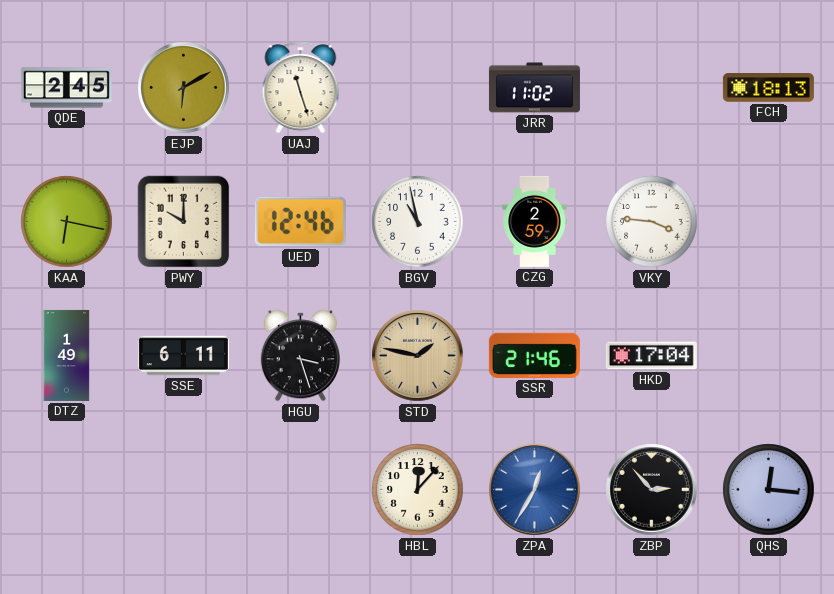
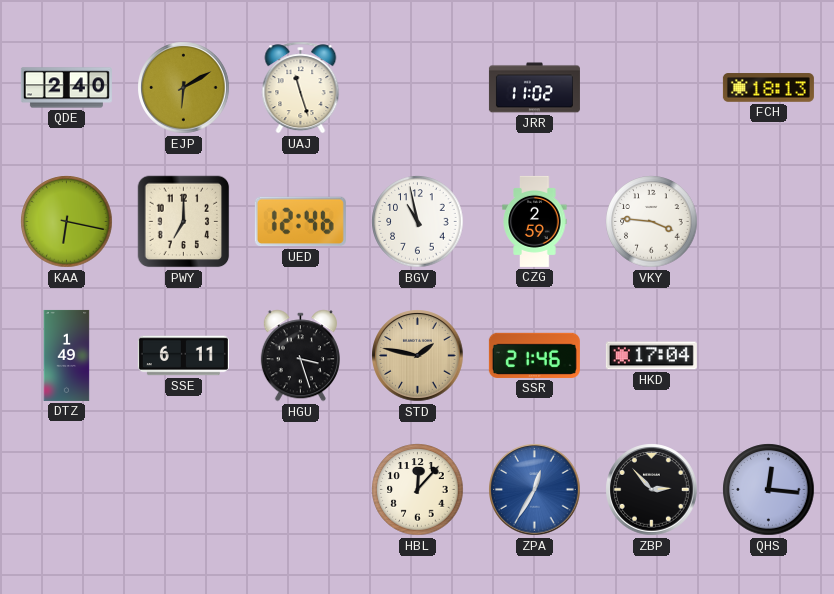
QDE: 2:45 -> 2:40 (66, 88)
PWY: 10:00 -> 7:00 (184, 222)
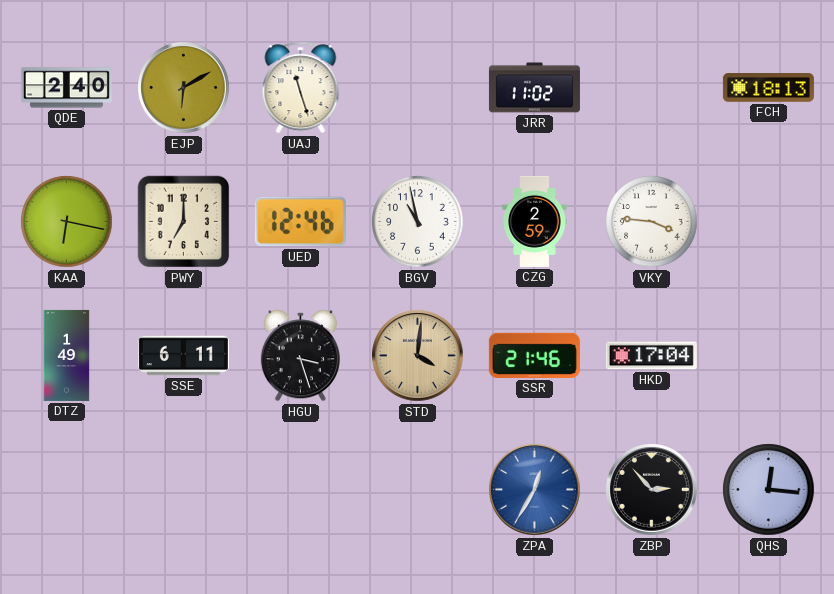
STD: 1:47 -> 4:01 (418, 356)
HBL: 12:07 -> none (418, 490)
